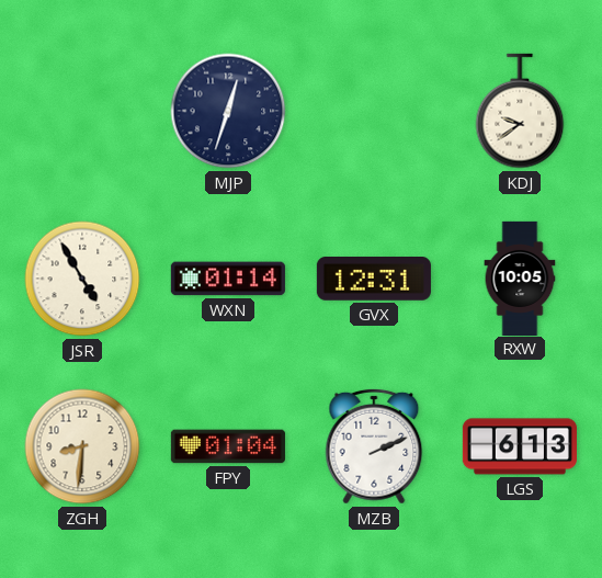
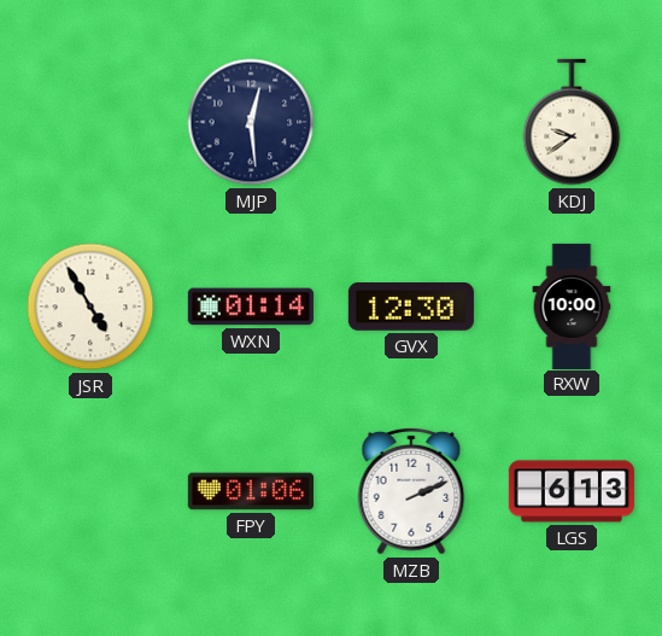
MJP: 12:33 -> 12:29 (251, 122)
GVX: 12:31 -> 12:30 (411, 308)
RXW: 10:05 -> 10:00 (572, 305)
ZGH: 8:31 -> none (82, 446)
FPY: 01:04 -> 01:06 (251, 491)
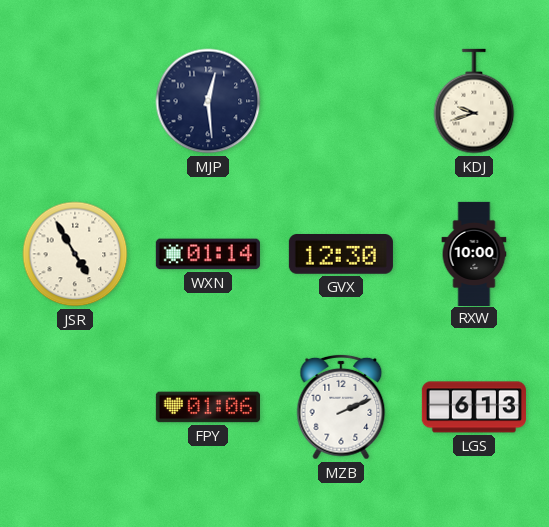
KDJ: 9:39 -> 9:42 (474, 101)
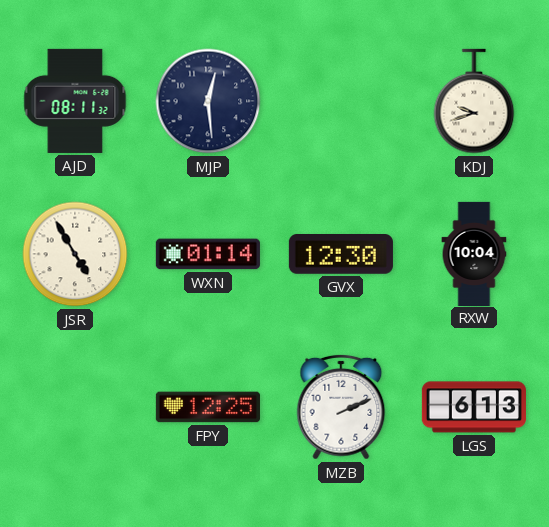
AJD: none -> 08:11 (75, 101)
RXW: 10:00 -> 10:04 (474, 253)
FPY: 01:06 -> 12:25 (208, 407)
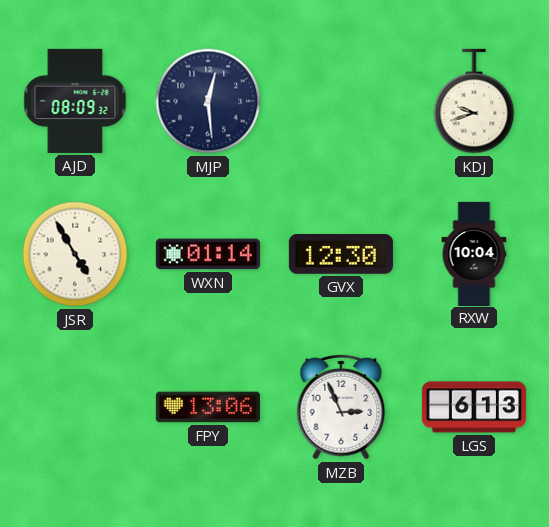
AJD: 08:11 -> 08:09 (75, 101)
FPY: 12:25 -> 13:06 (208, 407)
MZB: 2:11 -> 2:56 (341, 407)
